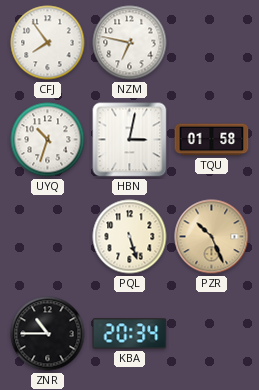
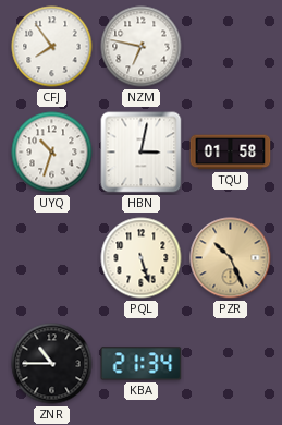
KBA: 20:34 -> 21:34 (142, 364)
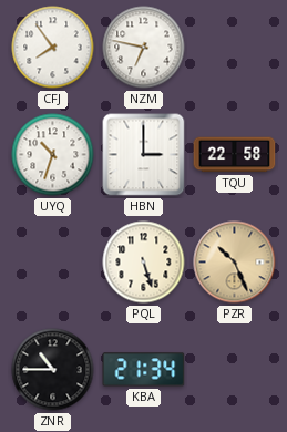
HBN: 3:02 -> 3:00 (144, 155)
TQU: 01:58 -> 22:58 (235, 155)
